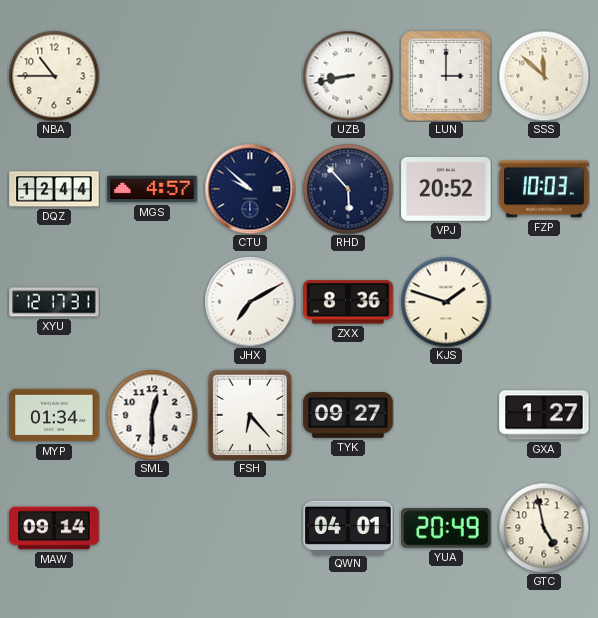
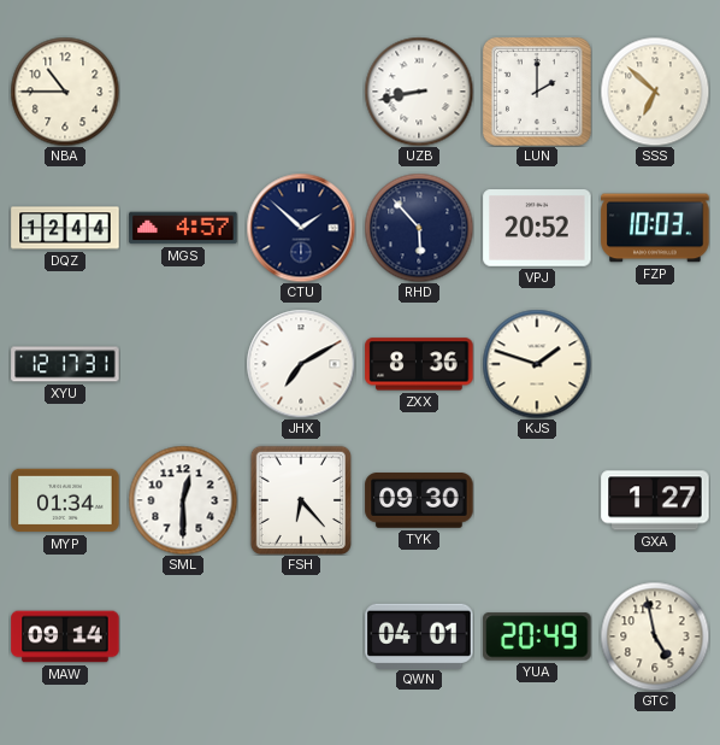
LUN: 3:00 -> 2:00 (537, 92)
SSS: 11:52 -> 6:52 (655, 92)
CTU: 9:52 -> 1:52 (301, 228)
TYK: 09:27 -> 09:30 (419, 501)
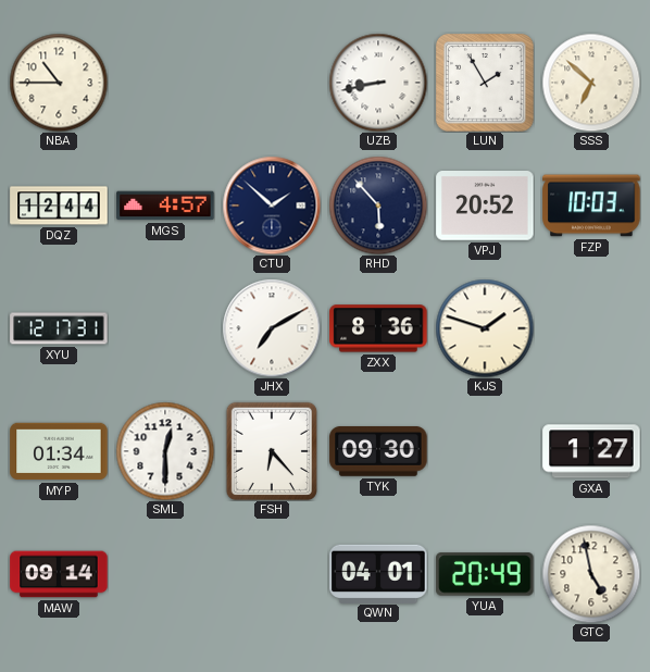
LUN: 2:00 -> 1:55 (485, 83)
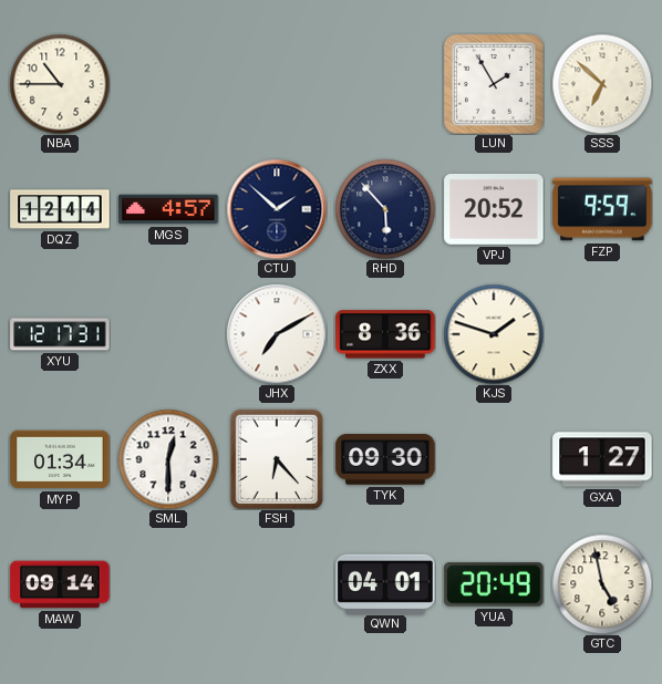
UZB: 8:43 -> none (378, 83)
FZP: 10:03 -> 9:59 (602, 209)
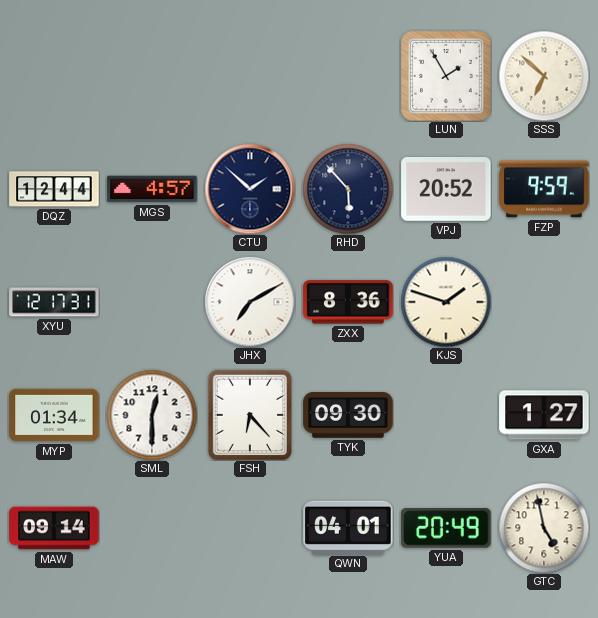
NBA: 10:45 -> none (60, 84)
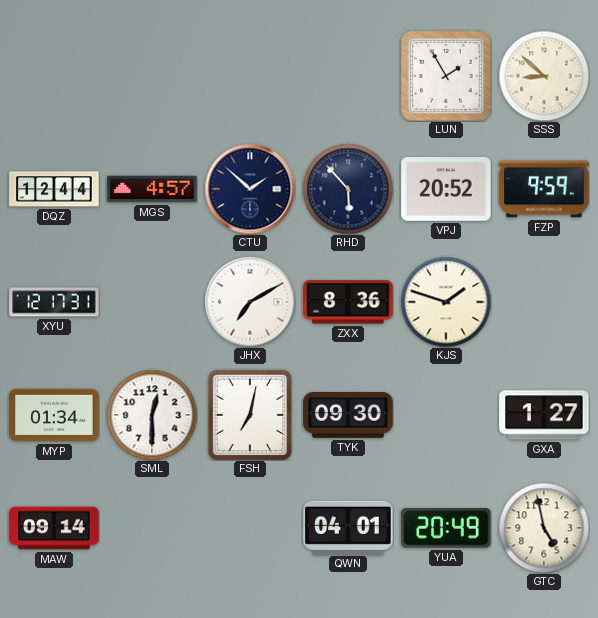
SSS: 6:52 -> 8:52 (544, 76)
FSH: 6:23 -> 7:02 (249, 414)
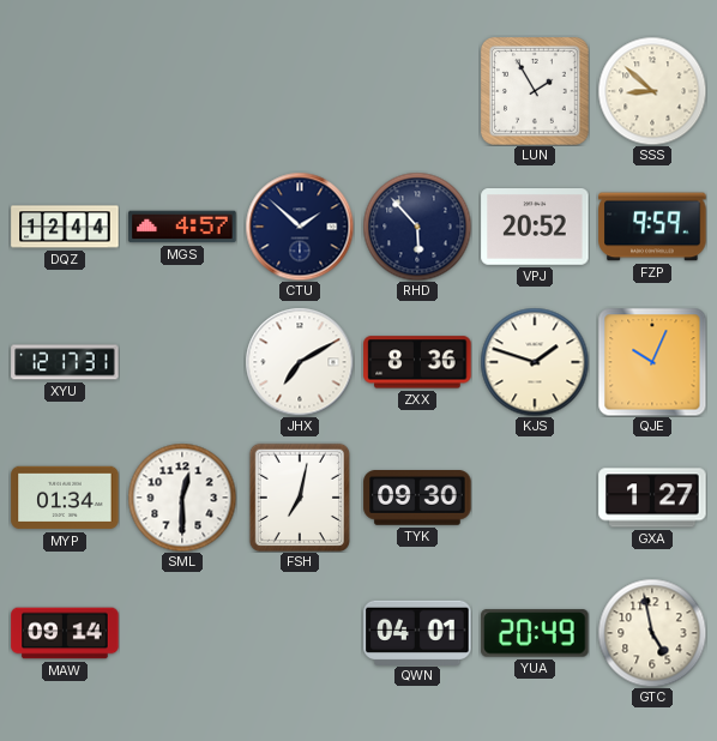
QJE: none -> 10:04 (652, 362)
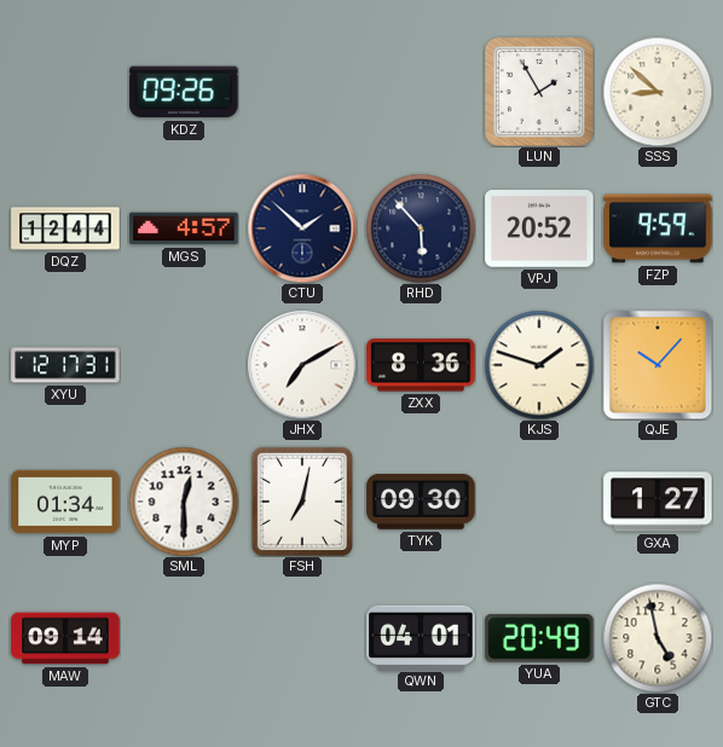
KDZ: none -> 09:26 (184, 92)
QJE: 10:04 -> 10:07 (658, 365)
